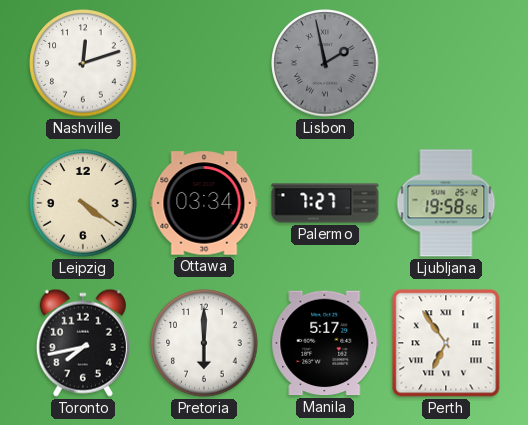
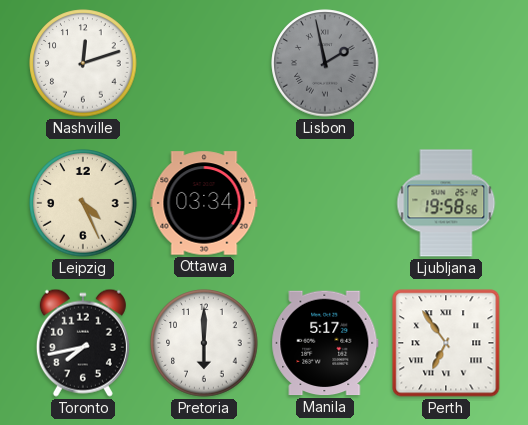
Leipzig: 4:21 -> 4:26 (83, 203)
Palermo: 7:27 -> none (325, 203)
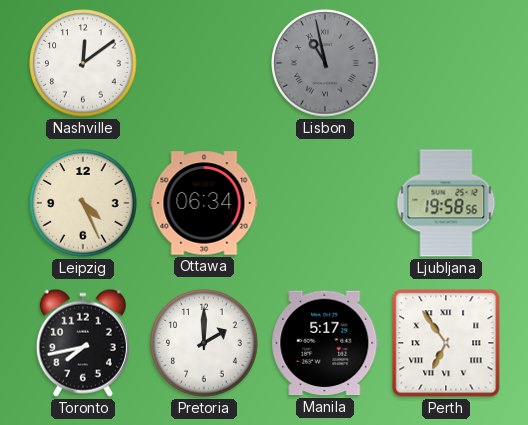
Nashville: 12:12 -> 12:09 (83, 63)
Lisbon: 1:58 -> 10:58 (325, 63)
Ottawa: 03:34 -> 06:34 (204, 203)
Pretoria: 6:00 -> 2:00 (204, 343)
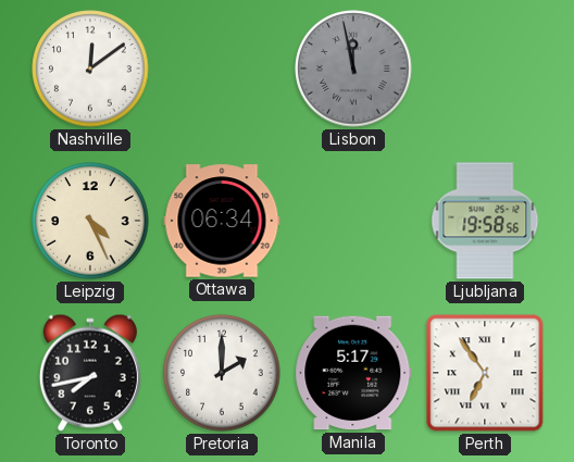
Lisbon: 10:58 -> 11:58 (353, 68)
